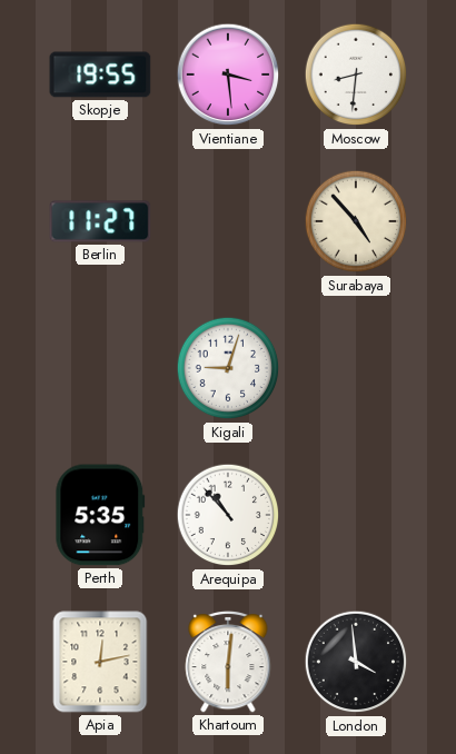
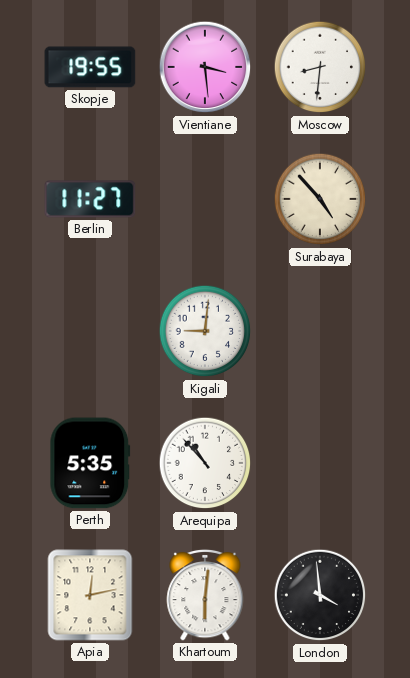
Kigali: 9:03 -> 9:01 (205, 331)
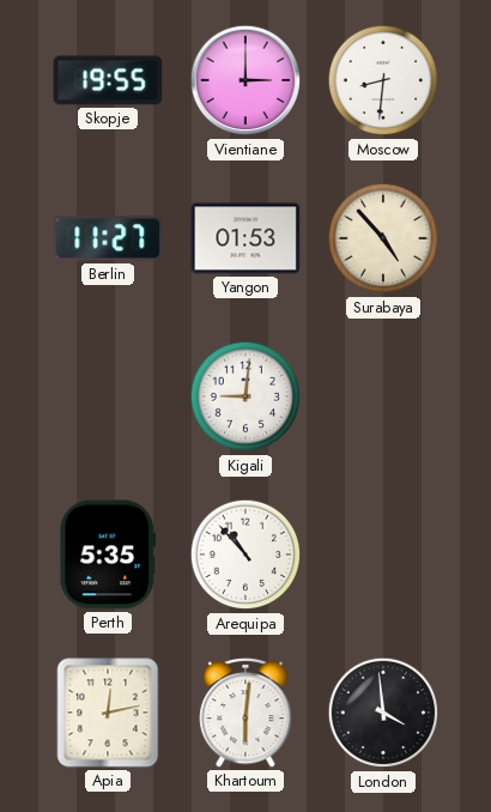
Vientiane: 3:29 -> 3:00 (245, 80)
Yangon: none -> 01:53 (245, 238)
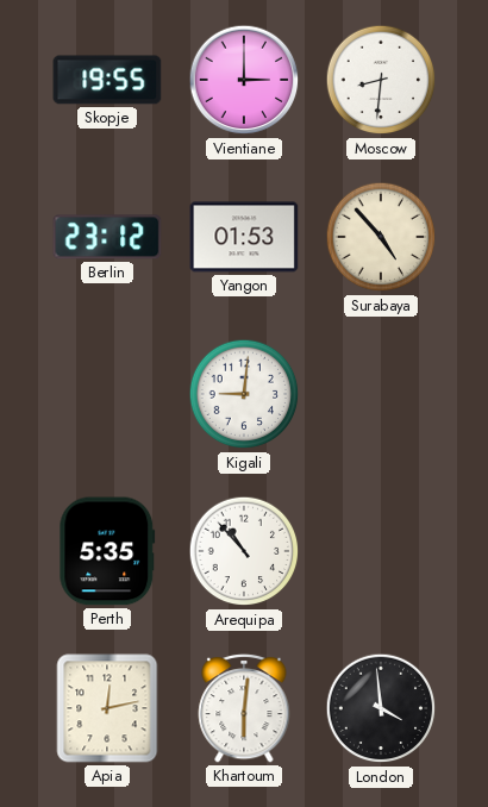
Berlin: 11:27 -> 23:12 (107, 237)
